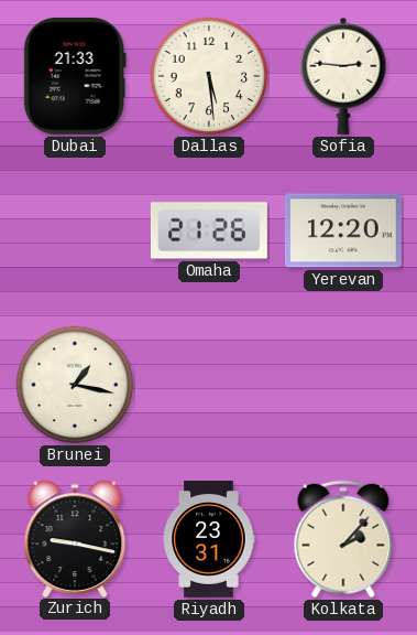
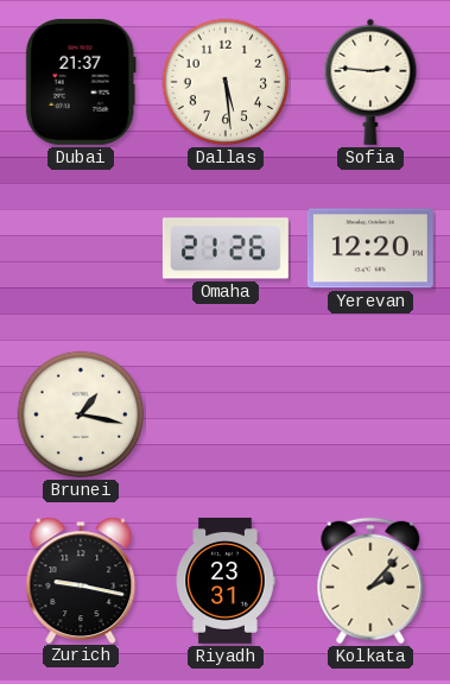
Dubai: 21:33 -> 21:37 (81, 82)
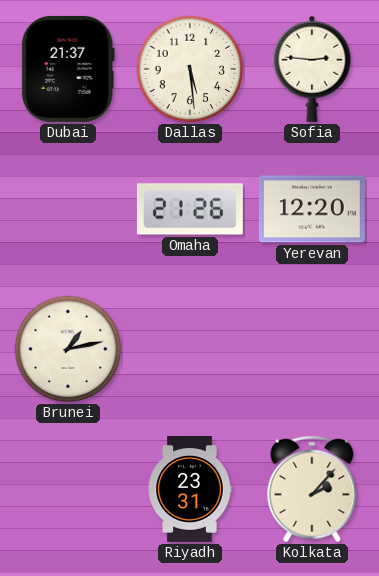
Brunei: 1:17 -> 1:13 (68, 349)
Zurich: 9:17 -> none (81, 579)
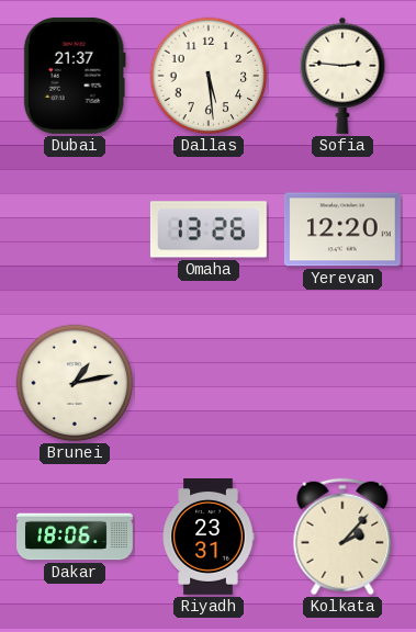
Omaha: 21:26 -> 13:26 (209, 229)
Dakar: none -> 18:06 (76, 537)
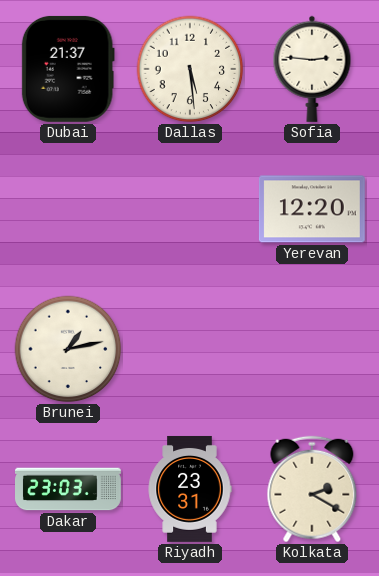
Omaha: 13:26 -> none (209, 229)
Dakar: 18:06 -> 23:03 (69, 489)
Kolkata: 2:07 -> 2:20 (312, 489)
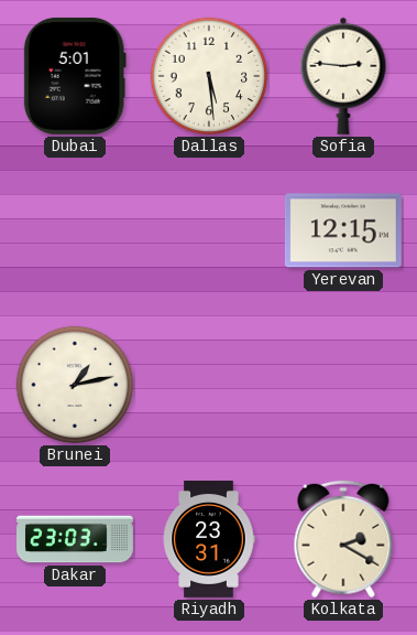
Dubai: 21:37 -> 5:01 (75, 76)
Yerevan: 12:20 -> 12:15 (343, 230)
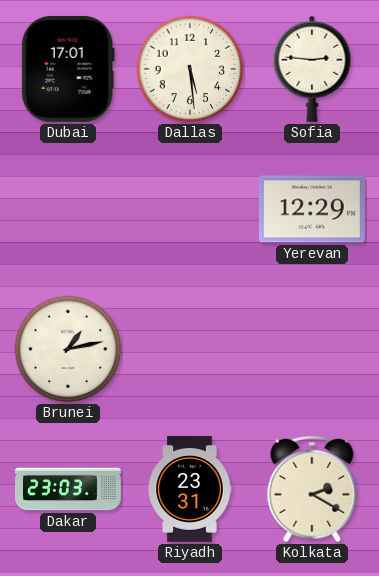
Dubai: 5:01 -> 17:01 (68, 69)
Yerevan: 12:15 -> 12:29 (312, 209)
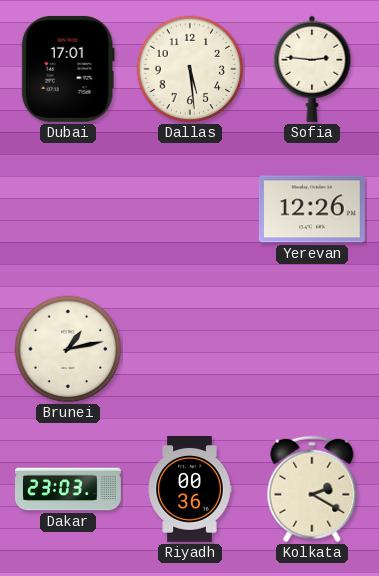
Yerevan: 12:29 -> 12:26 (312, 209)
Riyadh: 23:31 -> 00:36 (190, 489)
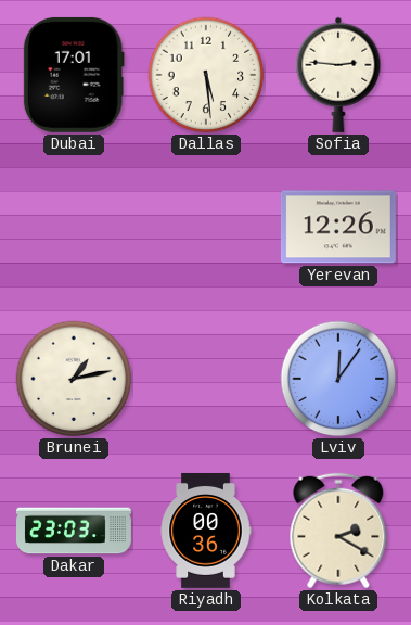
Lviv: none -> 12:06 (338, 379)
